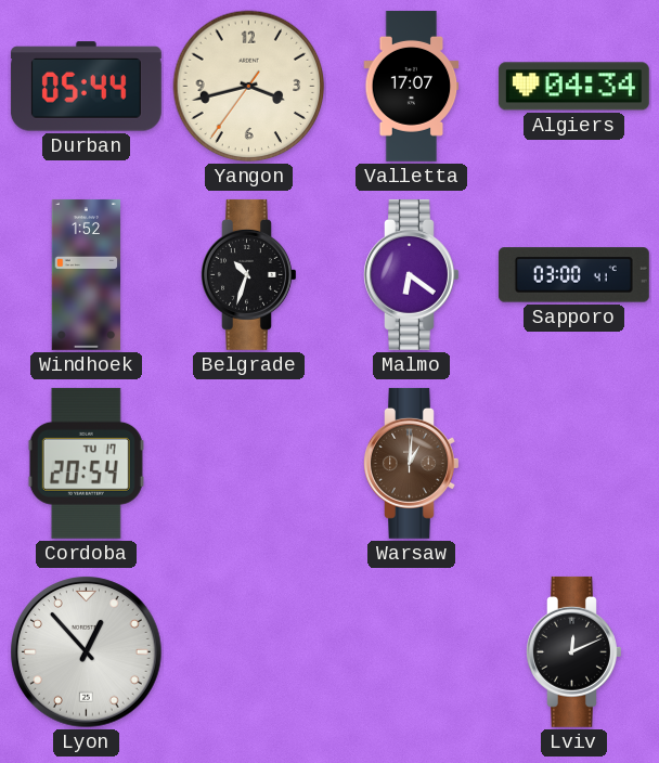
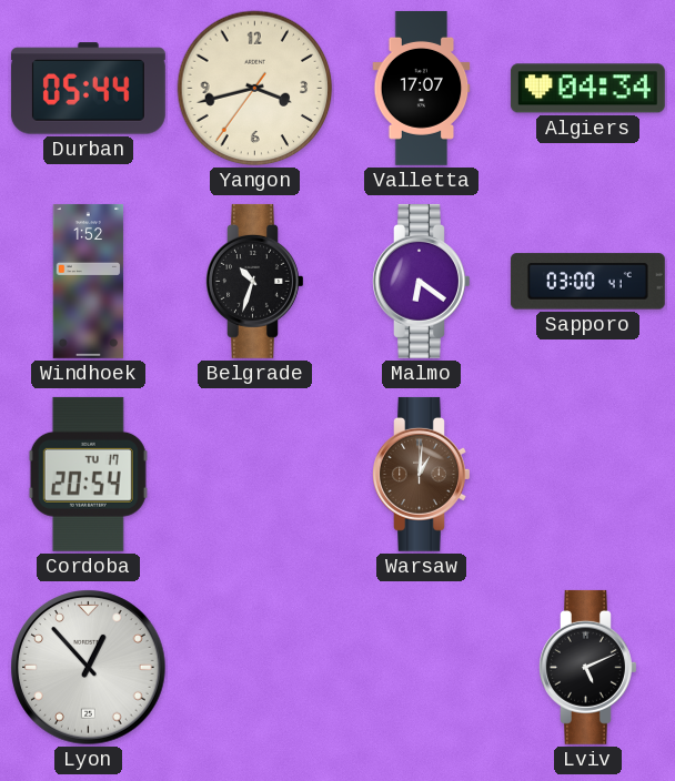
Lviv: 12:11 -> 5:11 (588, 667)
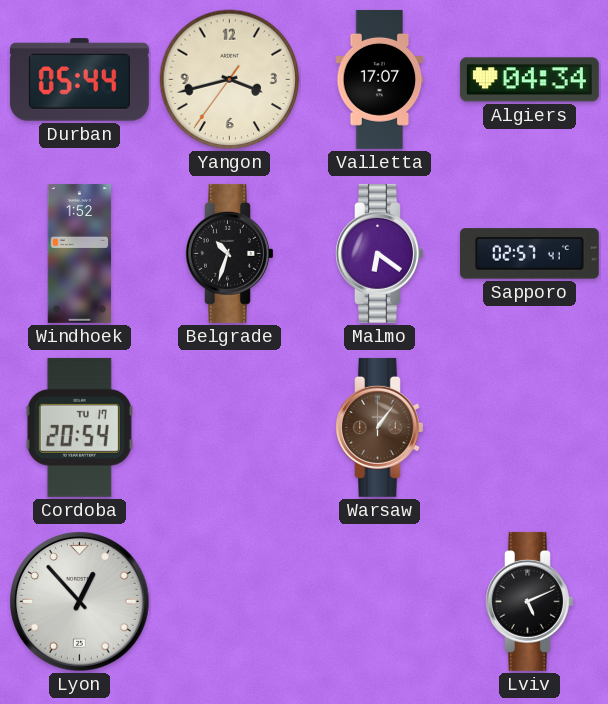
Sapporo: 03:00 -> 02:57 (529, 254)
Warsaw: 1:01 -> 1:06 (380, 427)
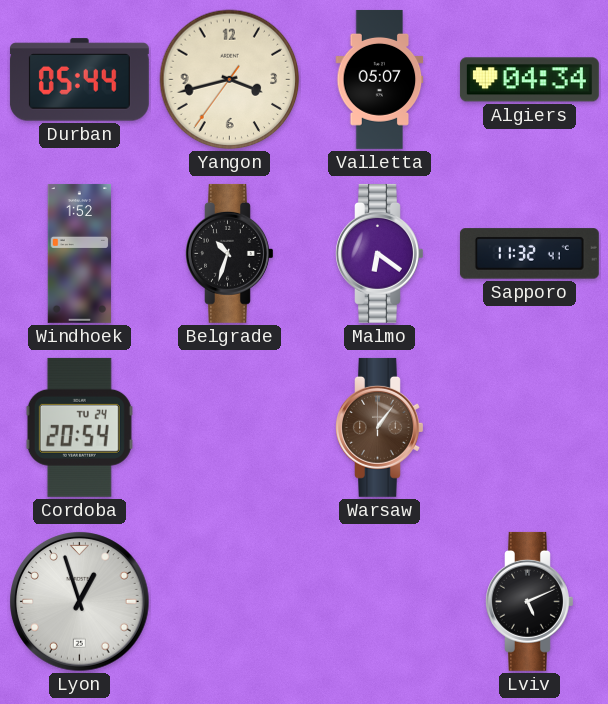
Valletta: 17:07 -> 05:07 (380, 79)
Sapporo: 02:57 -> 11:32 (529, 254)
Cordoba date: TU 17 -> TU 24 (79, 427)
Lyon: 12:53 -> 12:57 (80, 602)
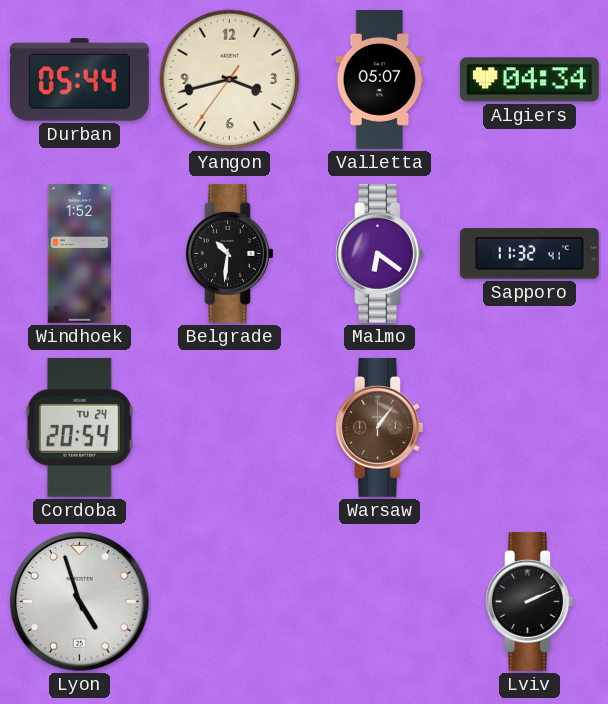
Belgrade: 10:33 -> 10:31 (230, 253)
Lyon: 12:57 -> 4:57 (80, 602)
Lviv: 5:11 -> 2:11 (530, 601)
